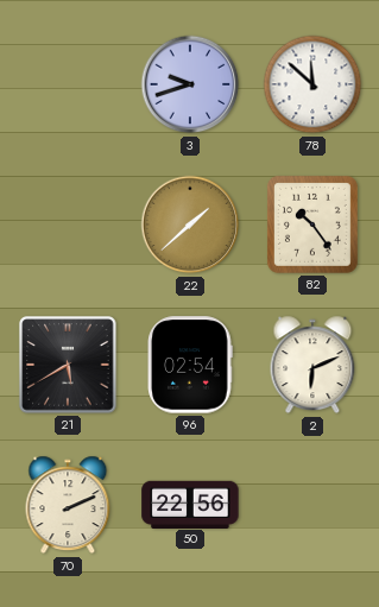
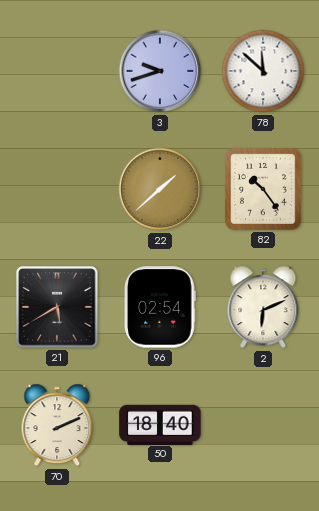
50: 22:56 -> 18:40 (160, 424)
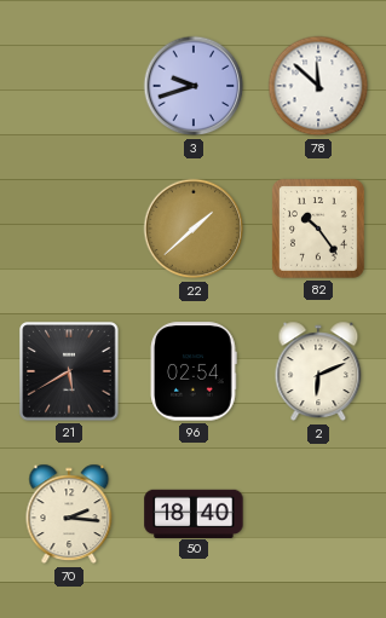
70: 2:11 -> 2:16 (69, 514)
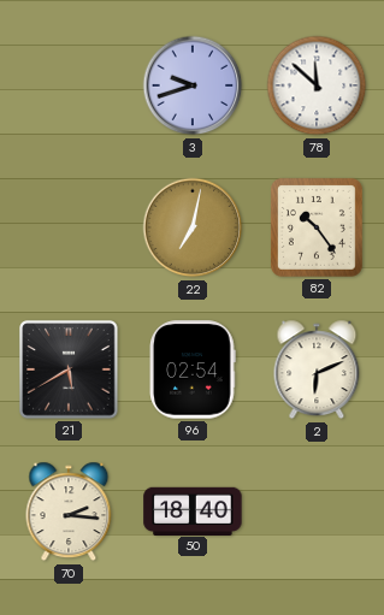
22: 1:38 -> 7:02 (193, 227)
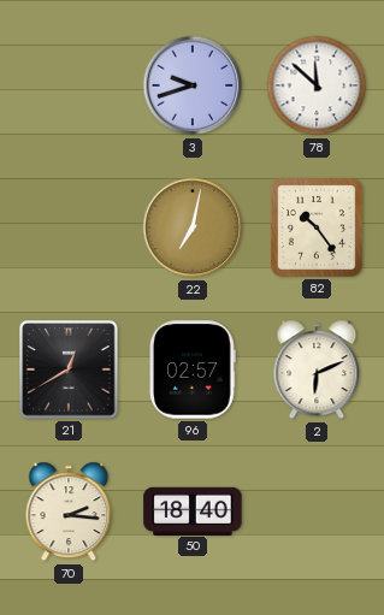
21: 5:40 -> 12:40 (69, 369)
96: 02:54 -> 02:57 (193, 369)
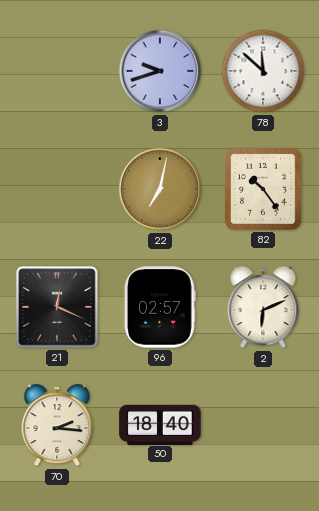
21: 12:40 -> 12:19 (57, 307)
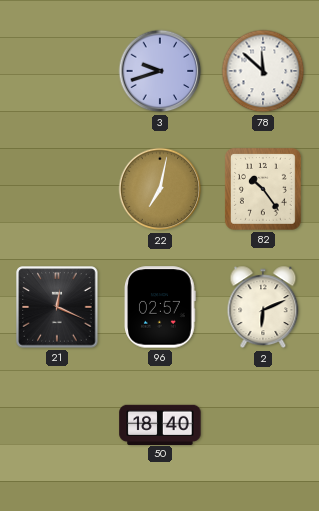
70: 2:16 -> none (57, 425)
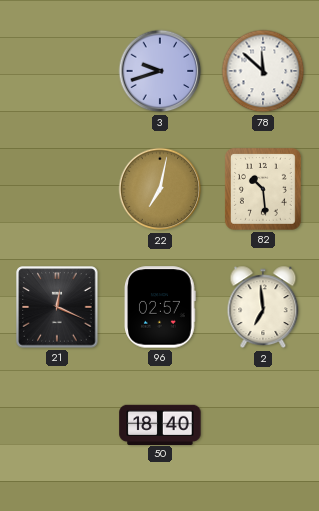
82: 10:24 -> 10:29 (263, 189)
2: 6:11 -> 6:59 (263, 307)
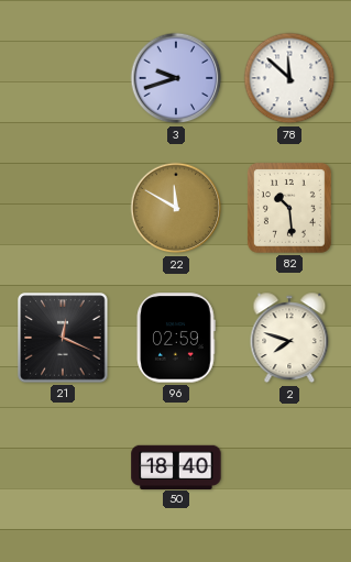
22: 7:02 -> 11:50 (176, 208)
96: 02:57 -> 02:59 (176, 338)
2: 6:59 -> 7:48 (289, 338)
